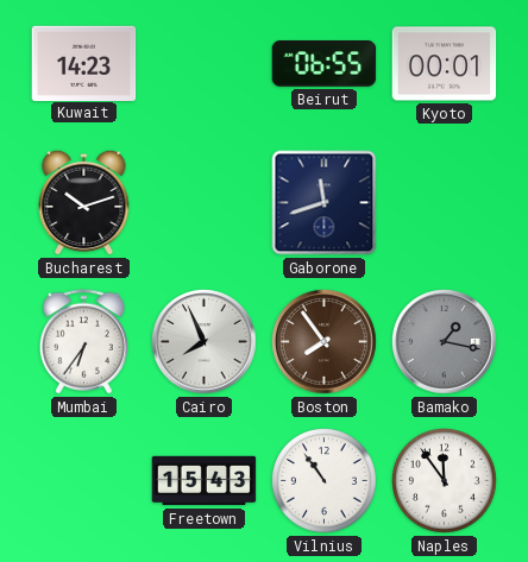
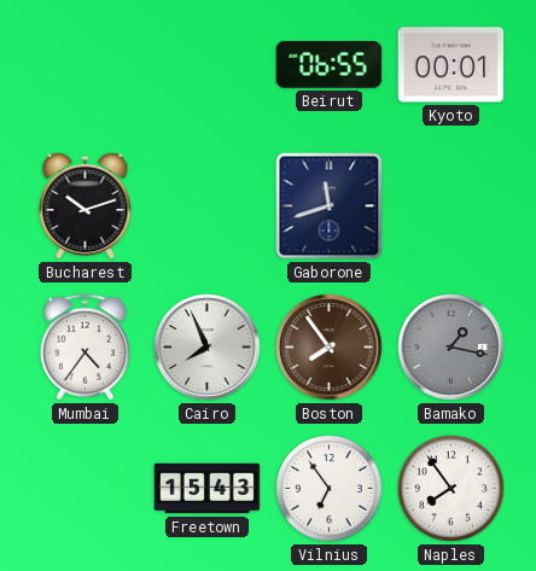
Kuwait: 14:23 -> none (84, 63)
Mumbai: 6:36 -> 4:36 (85, 348)
Vilnius: 10:54 -> 6:54 (330, 489)
Naples: 11:54 -> 7:54 (451, 489)
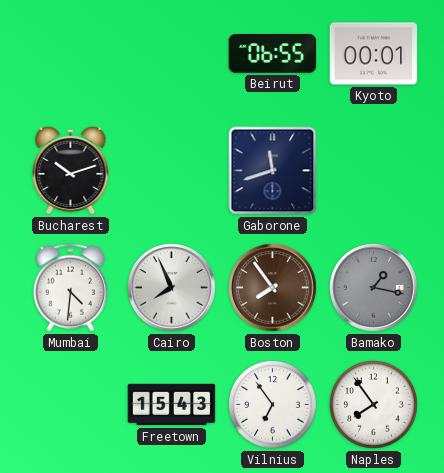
Mumbai: 4:36 -> 4:31 (70, 288)
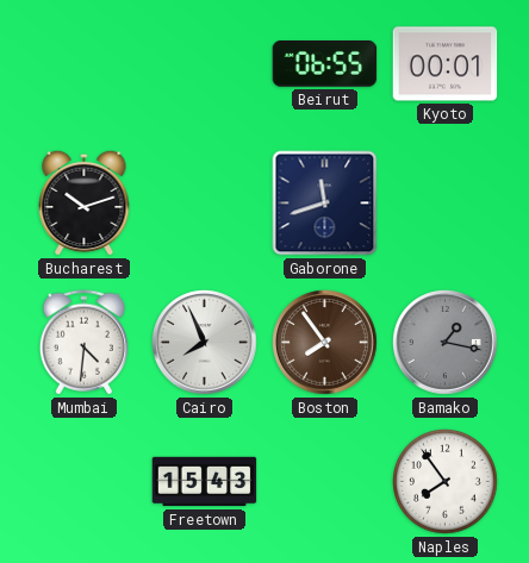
Vilnius: 6:54 -> none (273, 405)
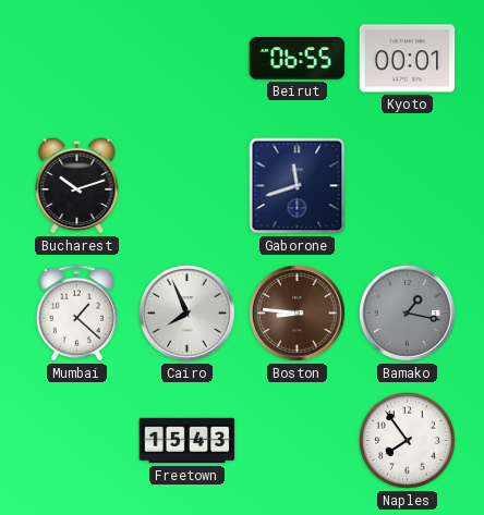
Mumbai: 4:31 -> 1:22 (76, 314)
Boston: 7:54 -> 8:46 (298, 314)
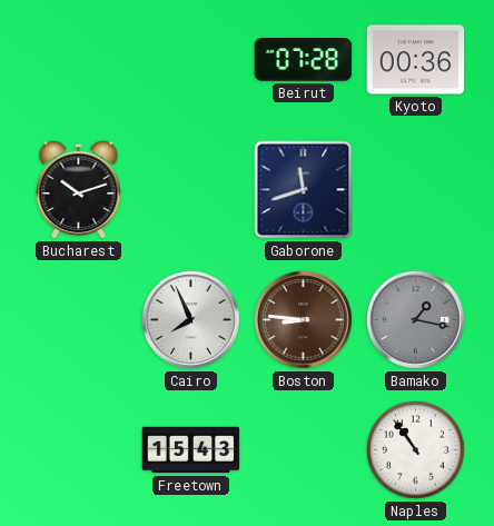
Beirut: 06:55 -> 07:28 (304, 60)
Kyoto: 00:01 -> 00:36 (416, 60)
Mumbai: 1:22 -> none (76, 314)
Naples: 7:54 -> 10:54 (416, 450)
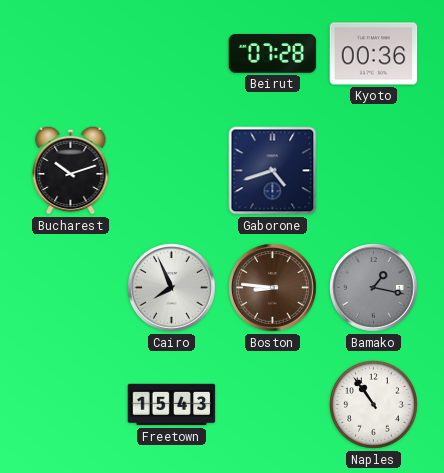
Gaborone: 11:42 -> 4:42 (273, 171)
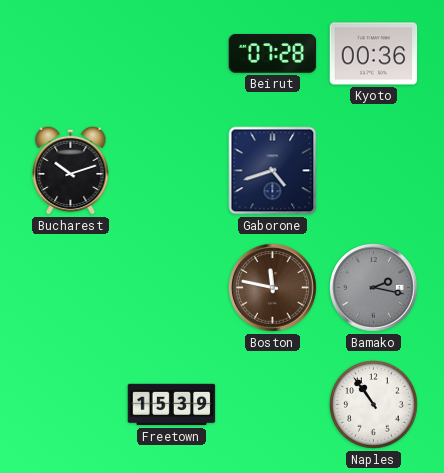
Cairo: 7:56 -> none (172, 288)
Boston: 8:46 -> 11:47 (273, 288)
Bamako: 1:17 -> 2:17 (374, 288)
Freetown: 15:43 -> 15:39 (172, 405)
